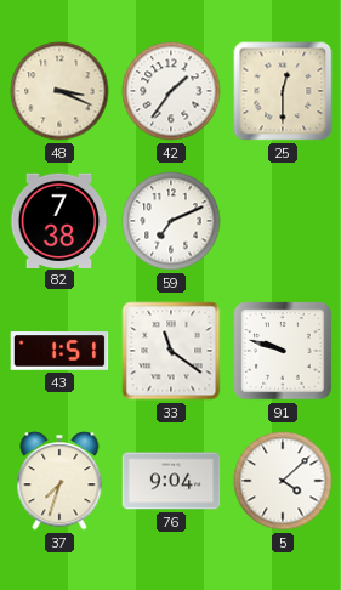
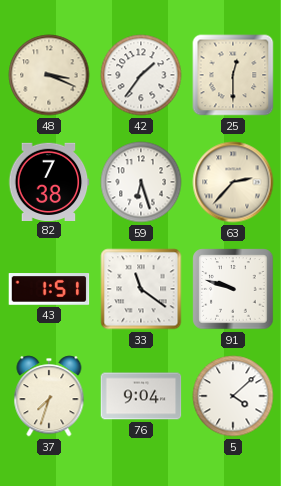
59: 7:11 -> 6:27 (141, 182)
63: none -> 2:37 (233, 182)
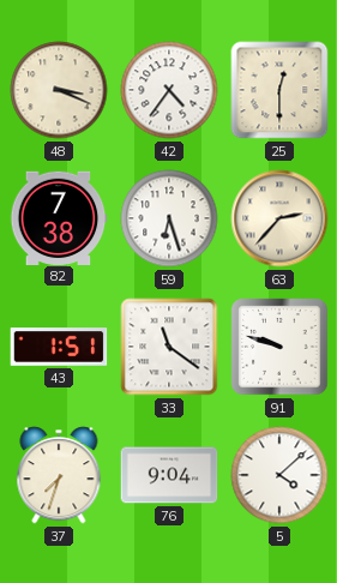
42: 1:36 -> 4:36 (169, 90)
